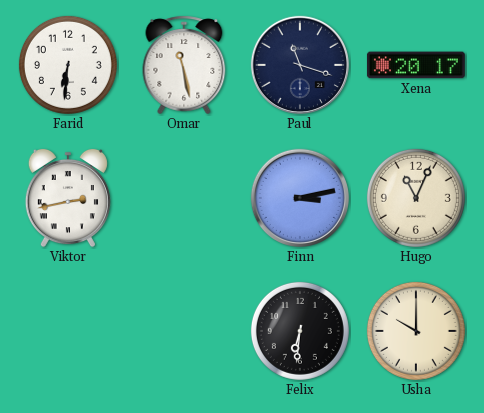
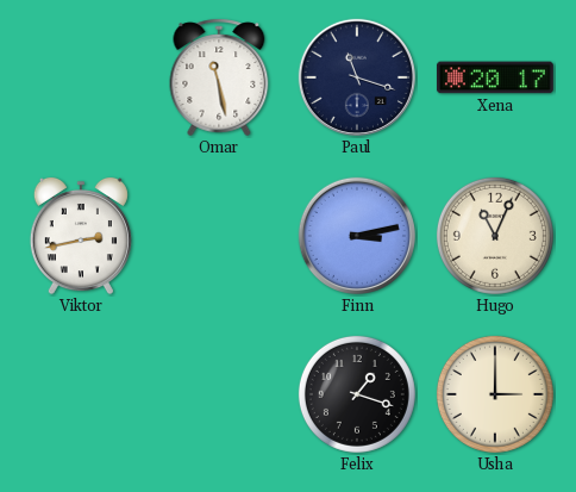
Farid: 6:31 -> none (68, 65)
Felix: 6:31 -> 1:18 (357, 394)
Usha: 10:00 -> 3:00 (495, 394)
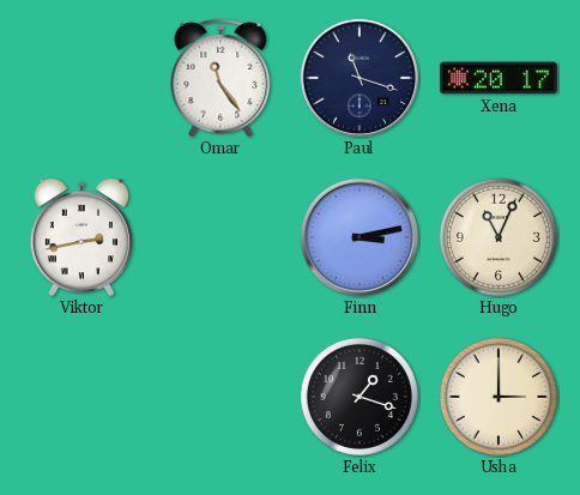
Omar: 11:28 -> 11:24 (220, 78)
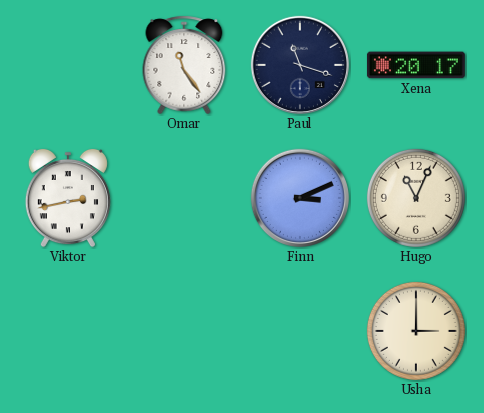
Finn: 3:13 -> 3:11 (300, 198)
Felix: 1:18 -> none (360, 397)
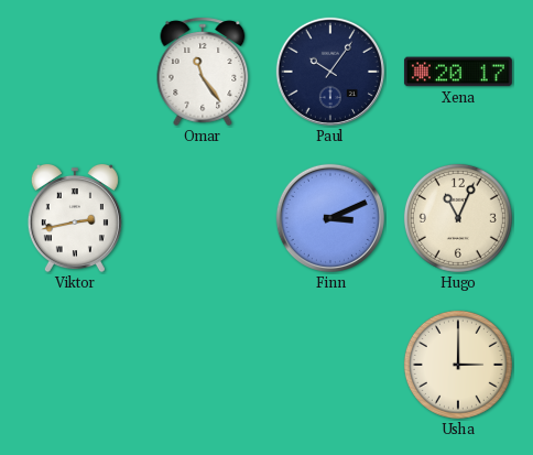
Paul: 11:18 -> 10:06 (330, 72)
